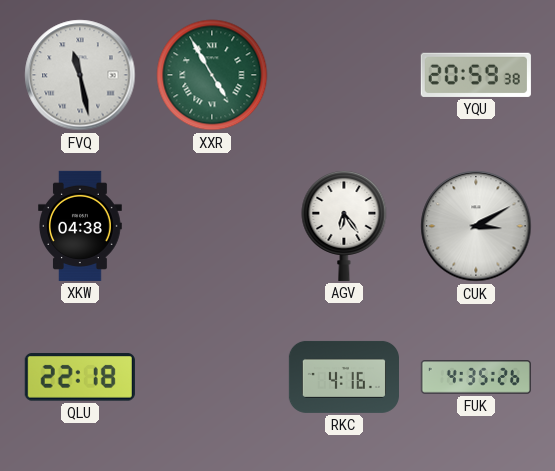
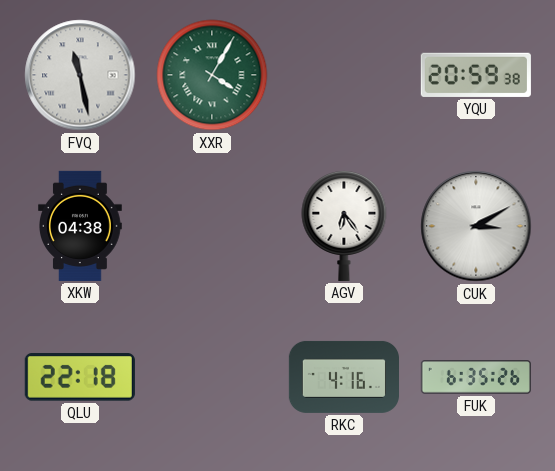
XXR: 4:55 -> 4:05 (212, 75)
FUK: 4:35 -> 6:35 (475, 377)
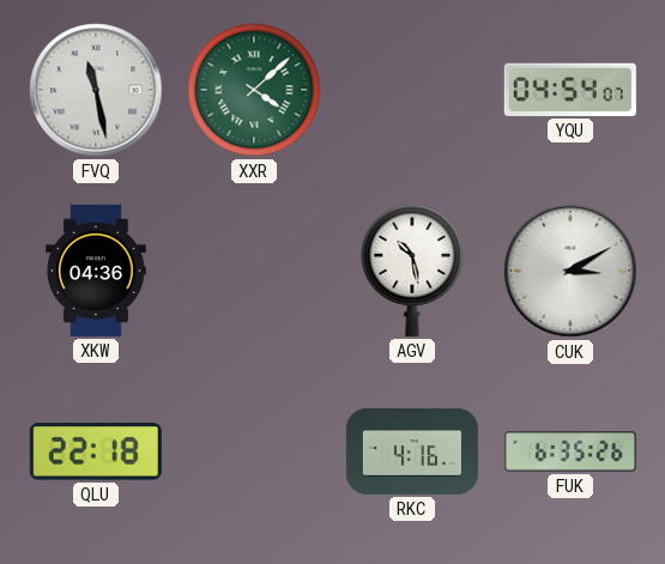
XXR: 4:05 -> 4:08 (254, 90)
YQU: 20:59 -> 04:54 (570, 90)
XKW: 04:38 -> 04:36 (96, 271)
AGV: 6:24 -> 10:28 (412, 269)
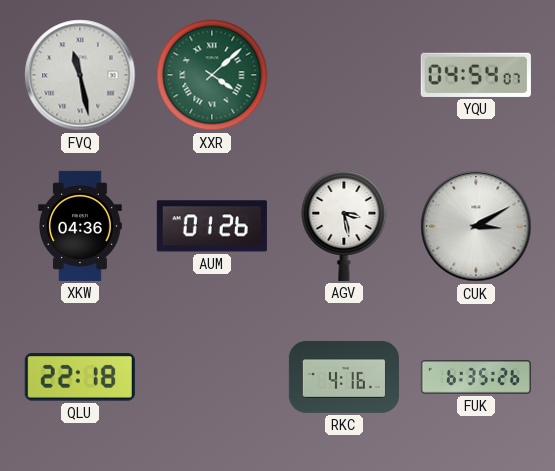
AUM: none -> 01:26 (212, 226)
AGV: 10:28 -> 3:28 (344, 225)
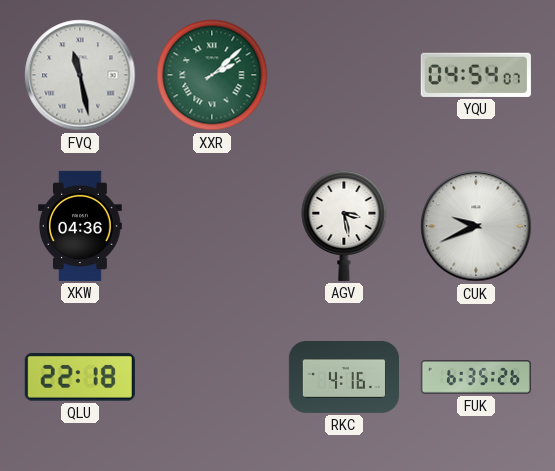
XXR: 4:08 -> 2:08 (212, 75)
AUM: 01:26 -> none (212, 226)
CUK: 3:10 -> 9:41 (476, 226)
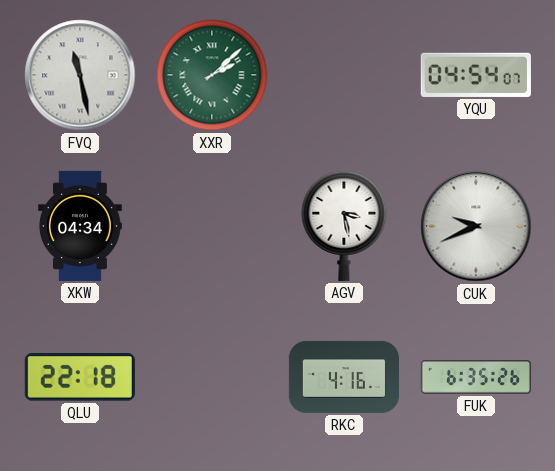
XKW: 04:36 -> 04:34 (80, 226)
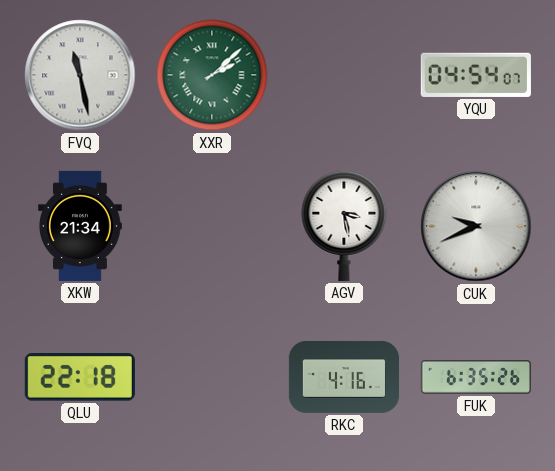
XKW: 04:34 -> 21:34 (80, 226)
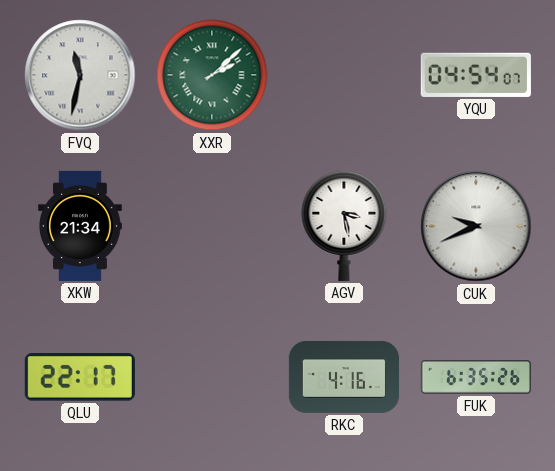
FVQ: 11:28 -> 11:32 (80, 75)
QLU: 22:18 -> 22:17 (80, 378)
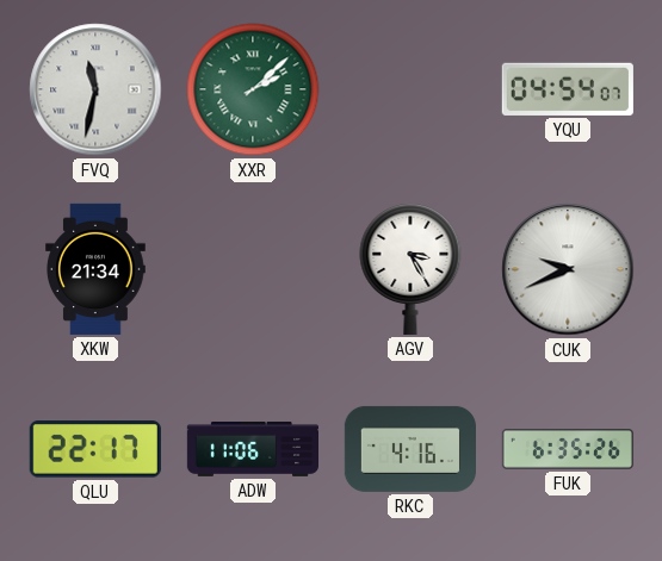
AGV: 3:28 -> 3:25 (410, 268)
ADW: none -> 11:06 (252, 449)
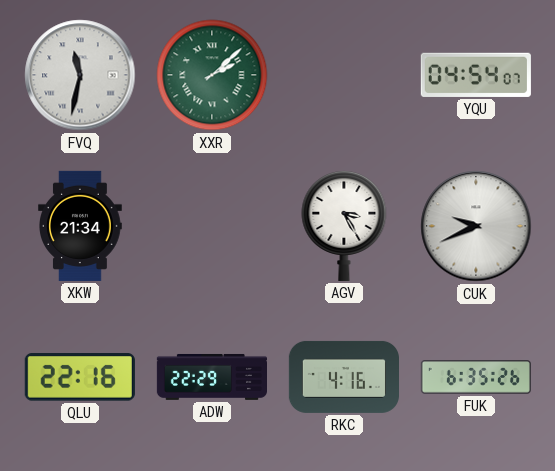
QLU: 22:17 -> 22:16 (80, 378)
ADW: 11:06 -> 22:29 (211, 377)
